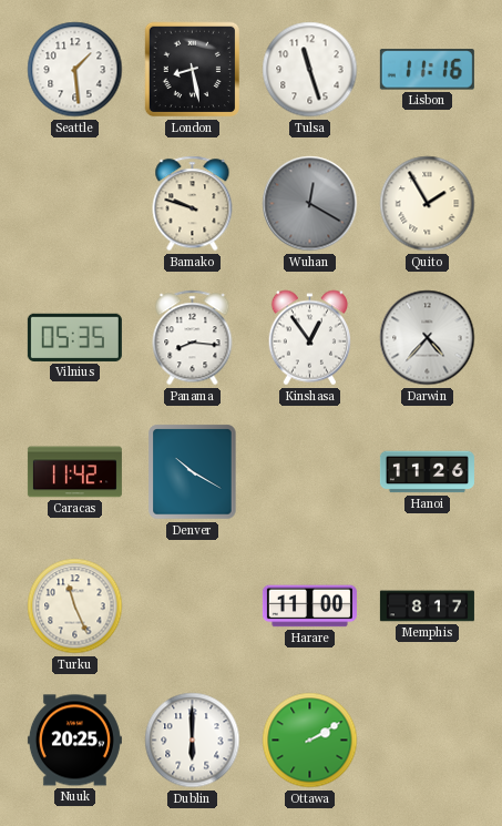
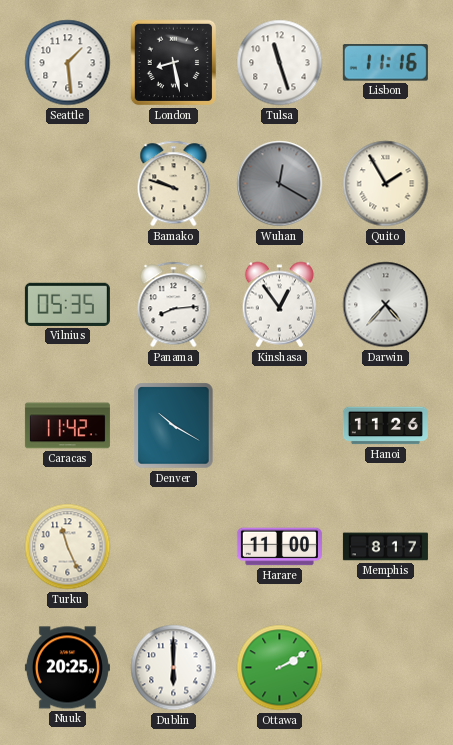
Panama: 8:16 -> 8:14 (174, 305)
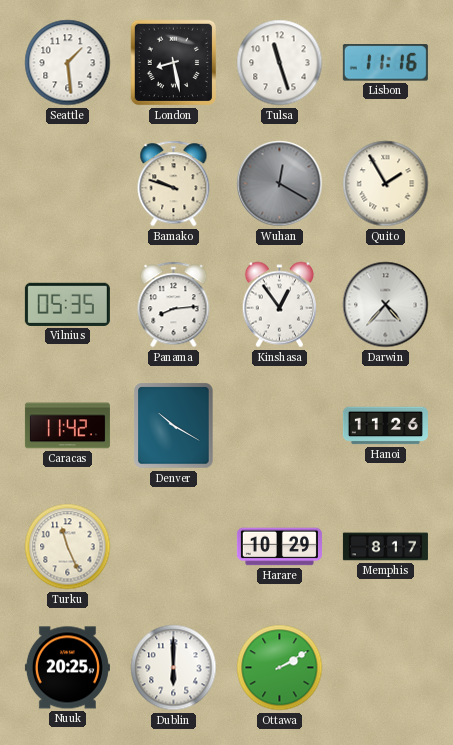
Harare: 11:00 -> 10:29 (279, 547)
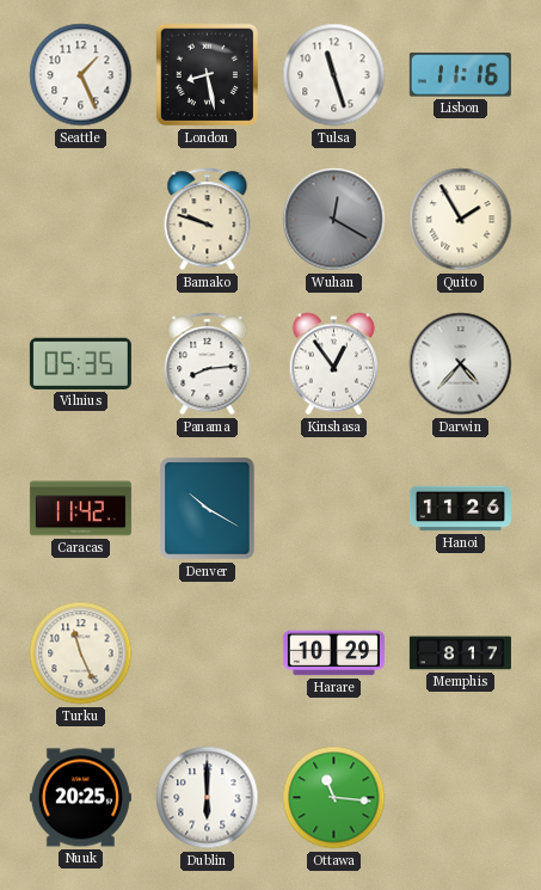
Seattle: 1:29 -> 1:26 (81, 75)
Ottawa: 2:10 -> 11:16 (334, 798)
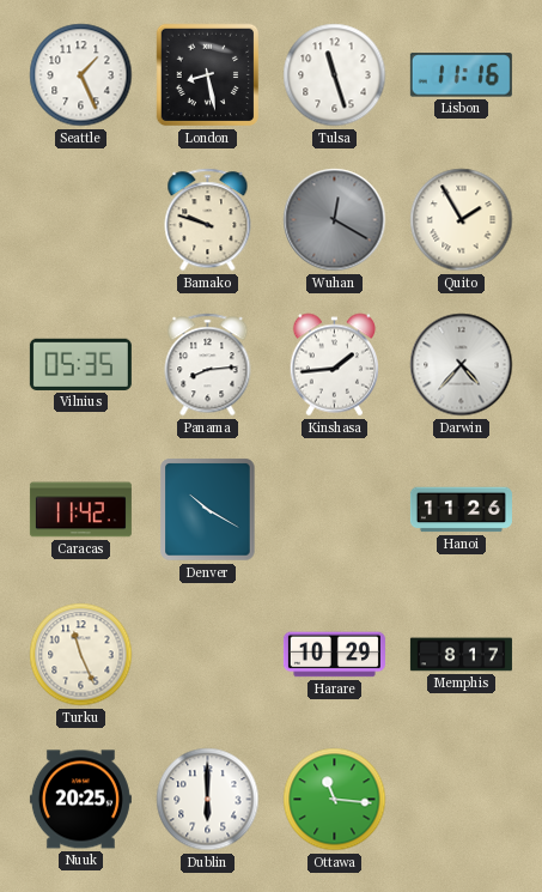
Kinshasa: 12:54 -> 1:44 (334, 365)
